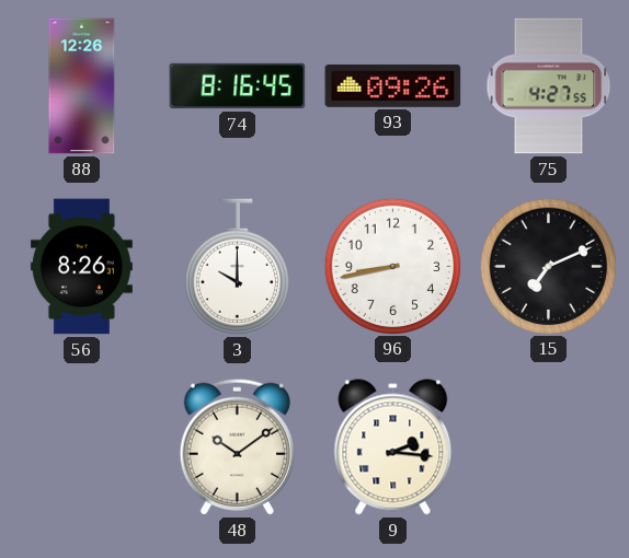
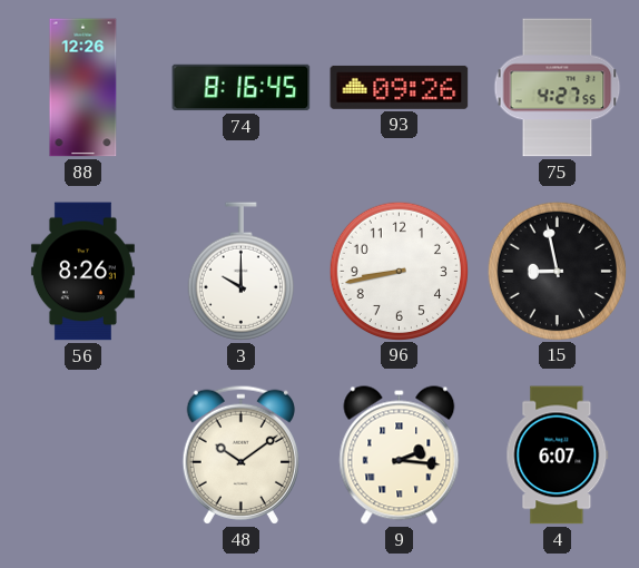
15: 7:11 -> 8:58 (557, 271)
4: none -> 6:07 (558, 456)
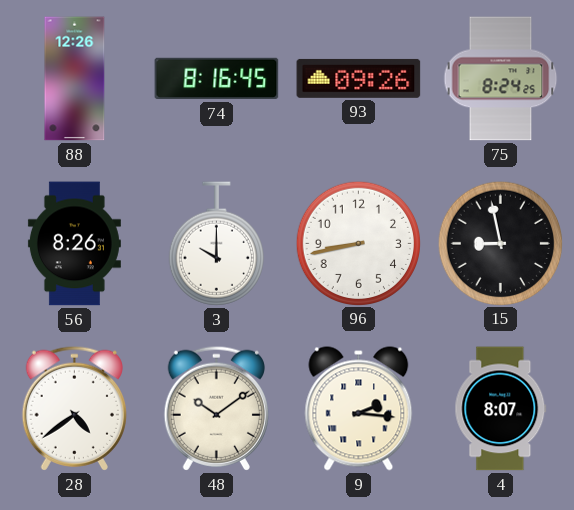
75: 4:27 -> 8:24 (501, 79)
28: none -> 4:39 (74, 408)
4: 6:07 -> 8:07 (501, 409)
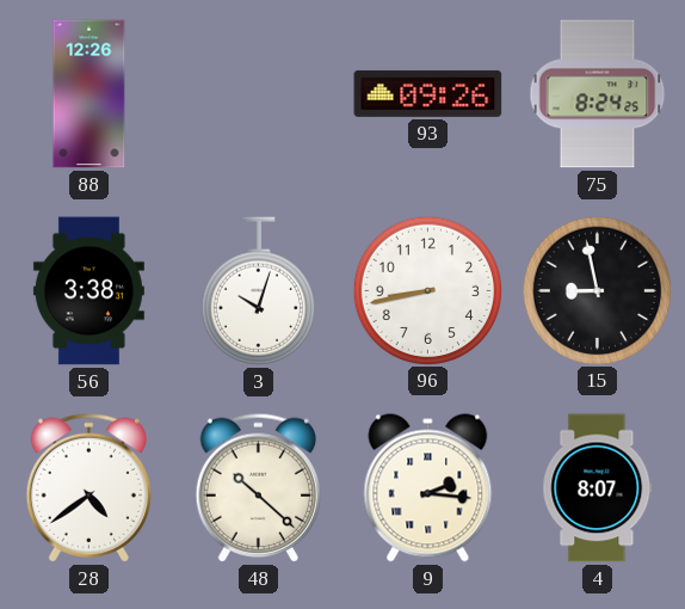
74: 8:16 -> none (217, 79)
56: 8:26 -> 3:38 (88, 291)
3: 10:00 -> 10:03 (258, 291)
48: 10:09 -> 10:22 (258, 487)
